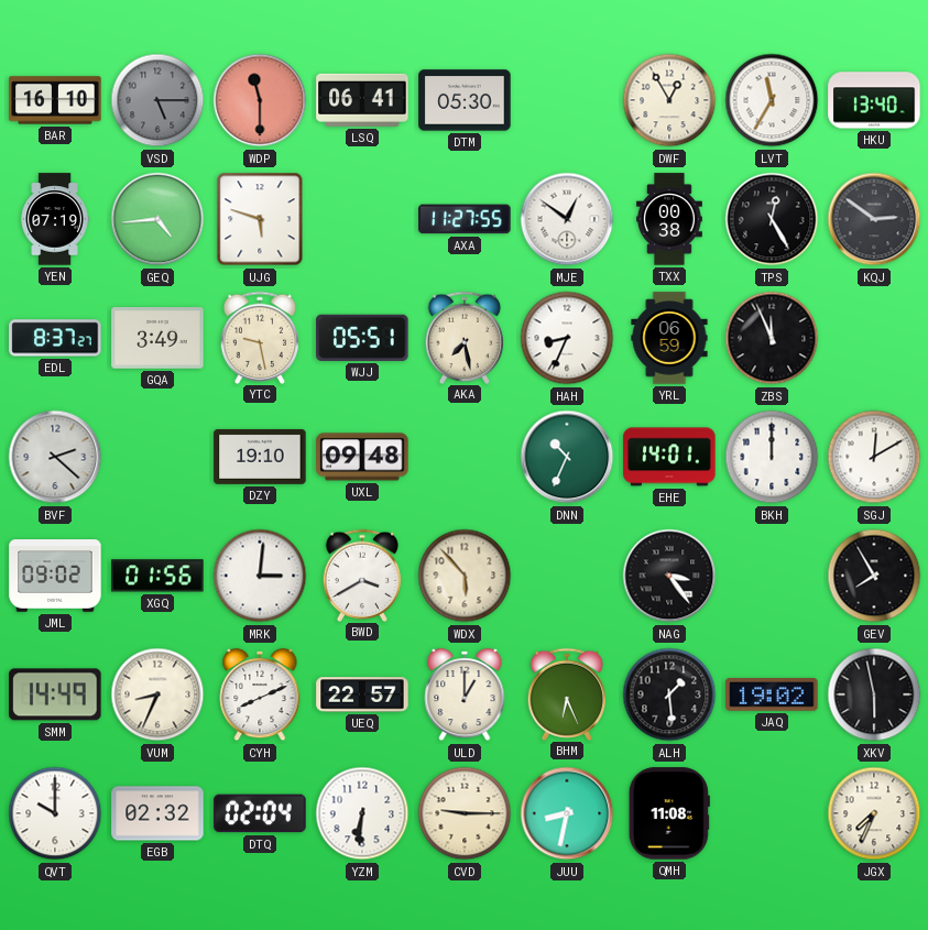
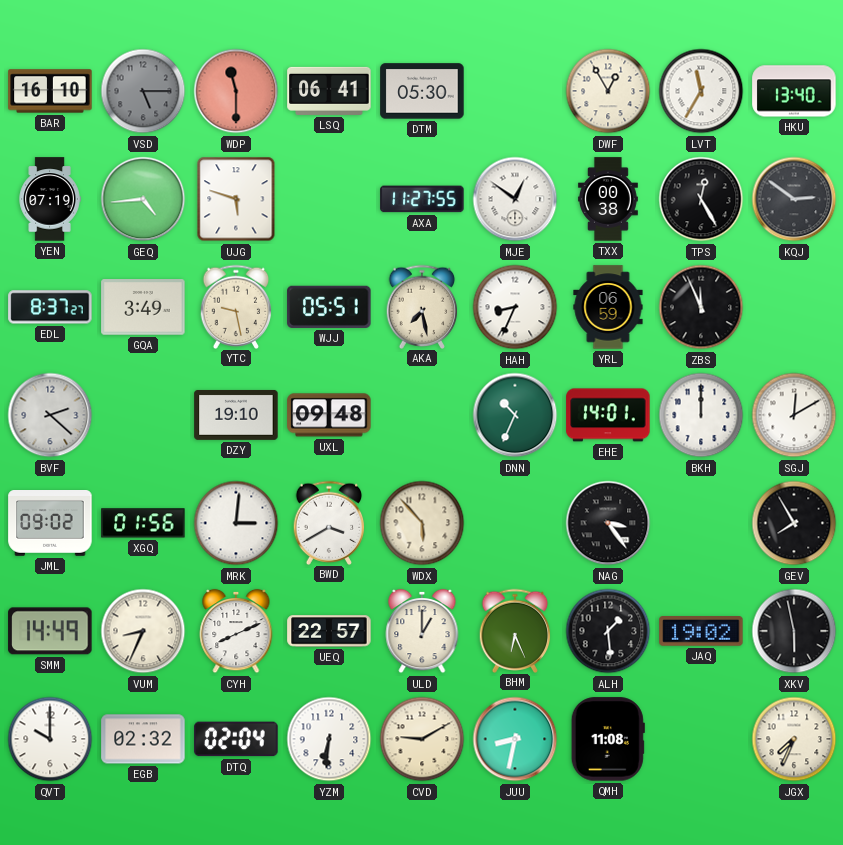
CVD: 9:15 -> 9:10 (422, 739)
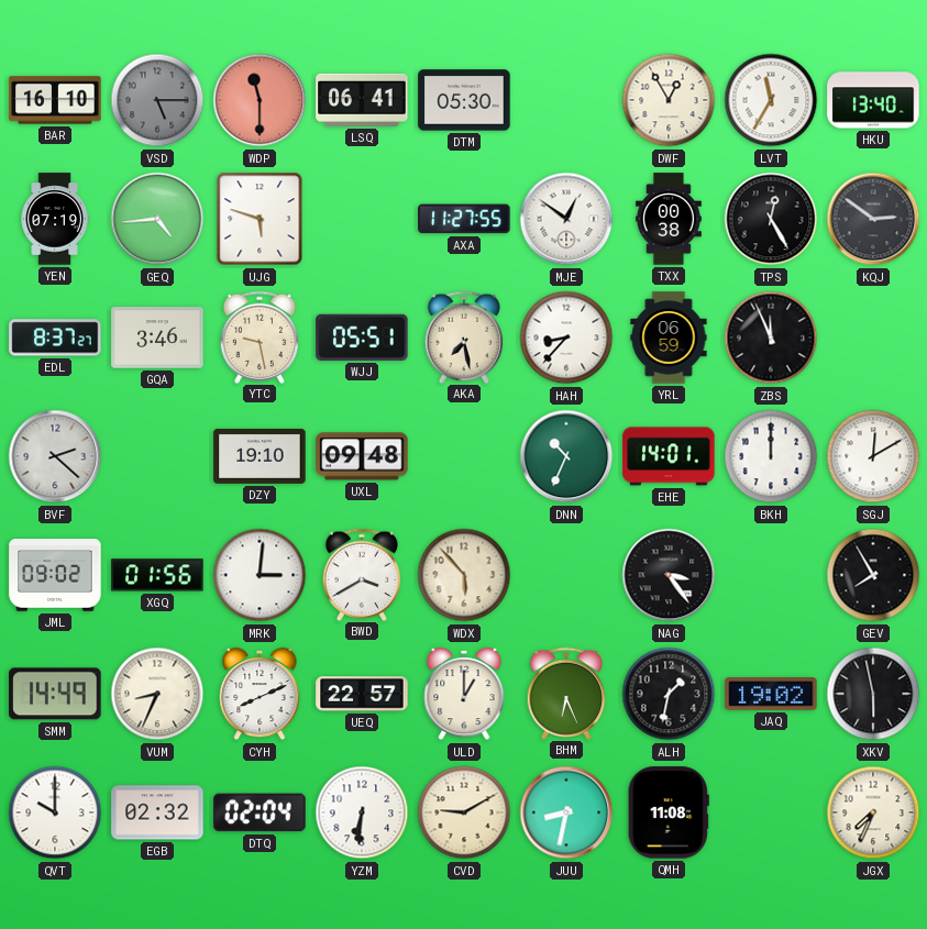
GQA: 3:49 -> 3:46 (157, 338)
HAH: 8:34 -> 8:37 (566, 338)
ALH: 1:29 -> 1:32 (669, 694)
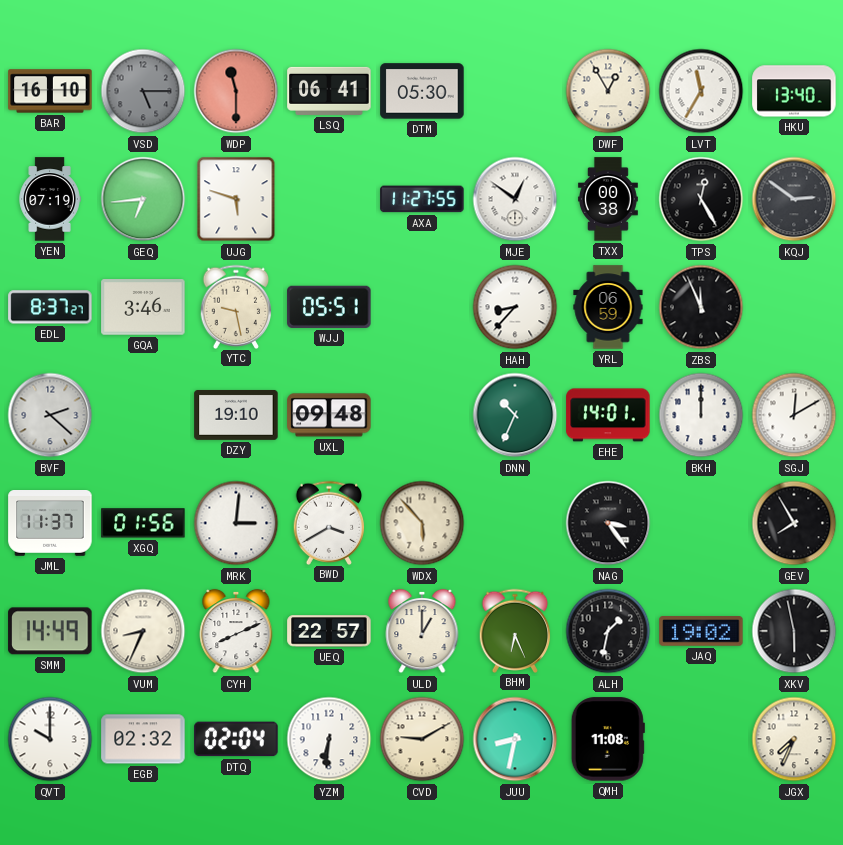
GEQ: 4:44 -> 6:44 (143, 199)
AKA: 7:28 -> none (464, 336)
JML: 09:02 -> 11:37 (50, 524)
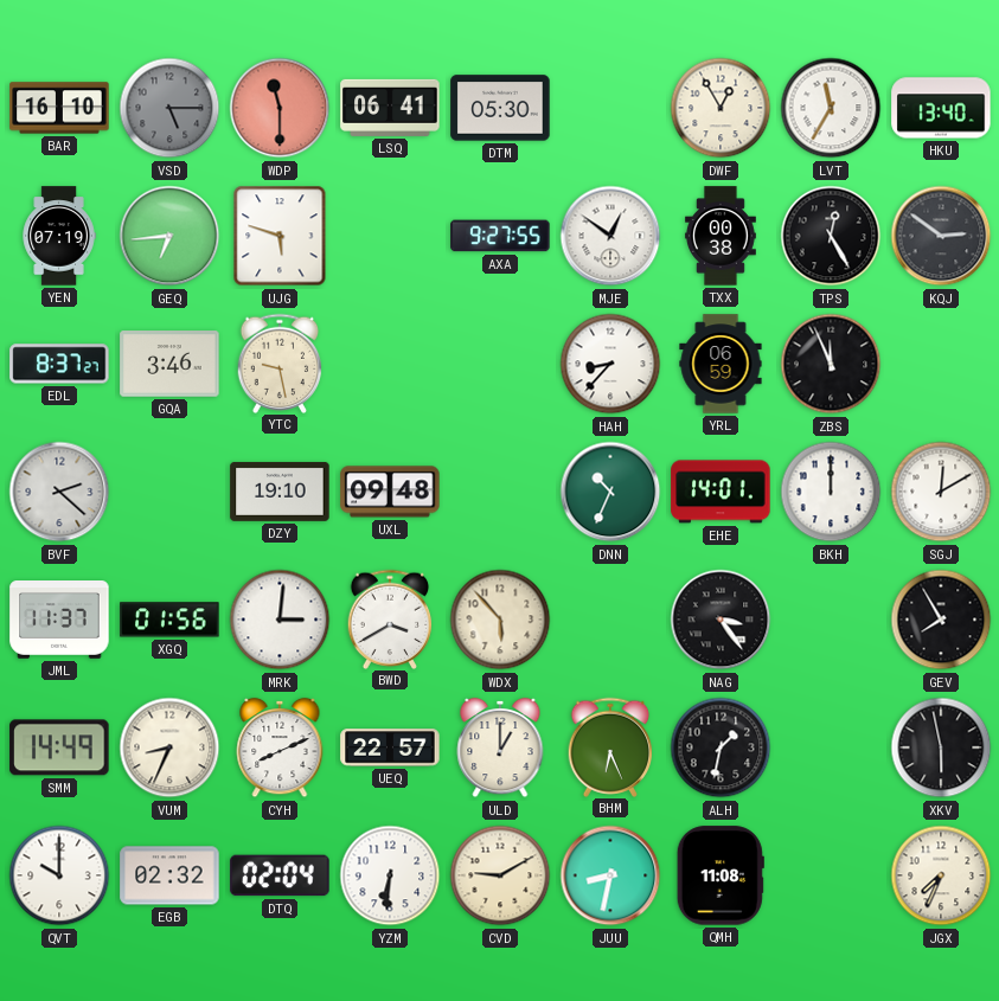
AXA: 11:27 -> 9:27 (500, 236)
WJJ: 05:51 -> none (329, 307)
JAQ: 19:02 -> none (701, 632)
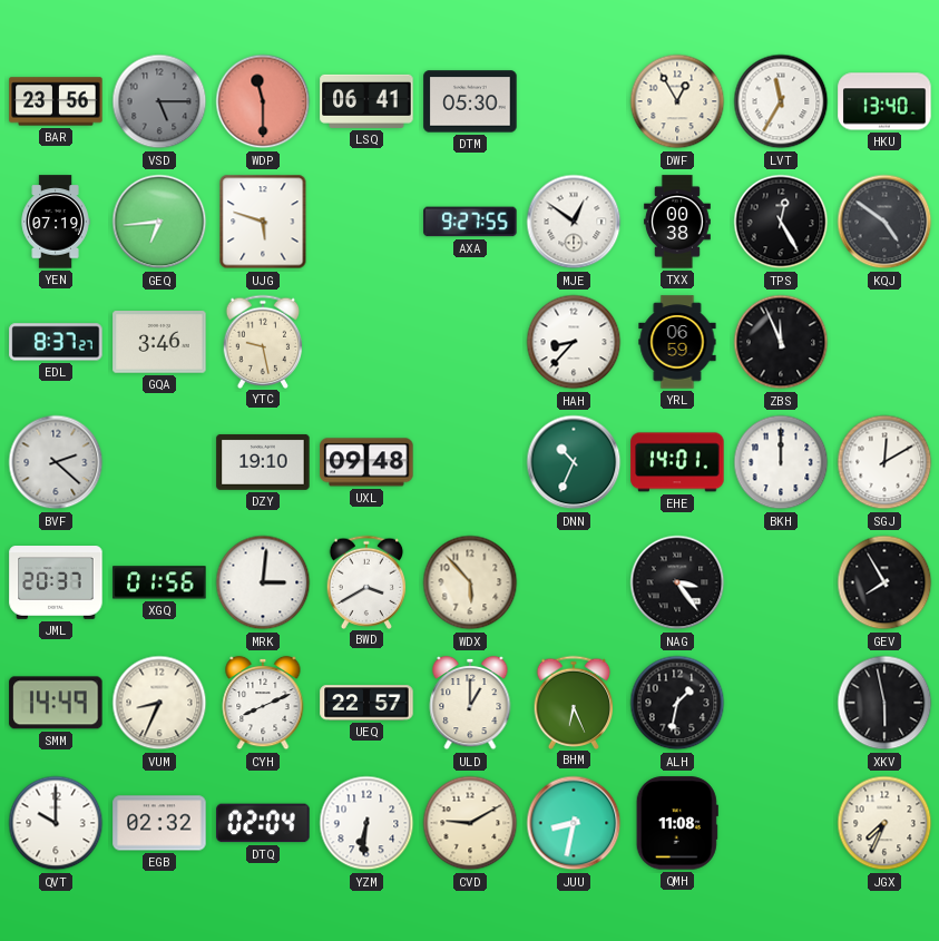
BAR: 16:10 -> 23:56 (56, 101)
KQJ: 2:51 -> 4:51 (884, 222)
JML: 11:37 -> 20:37 (56, 584)
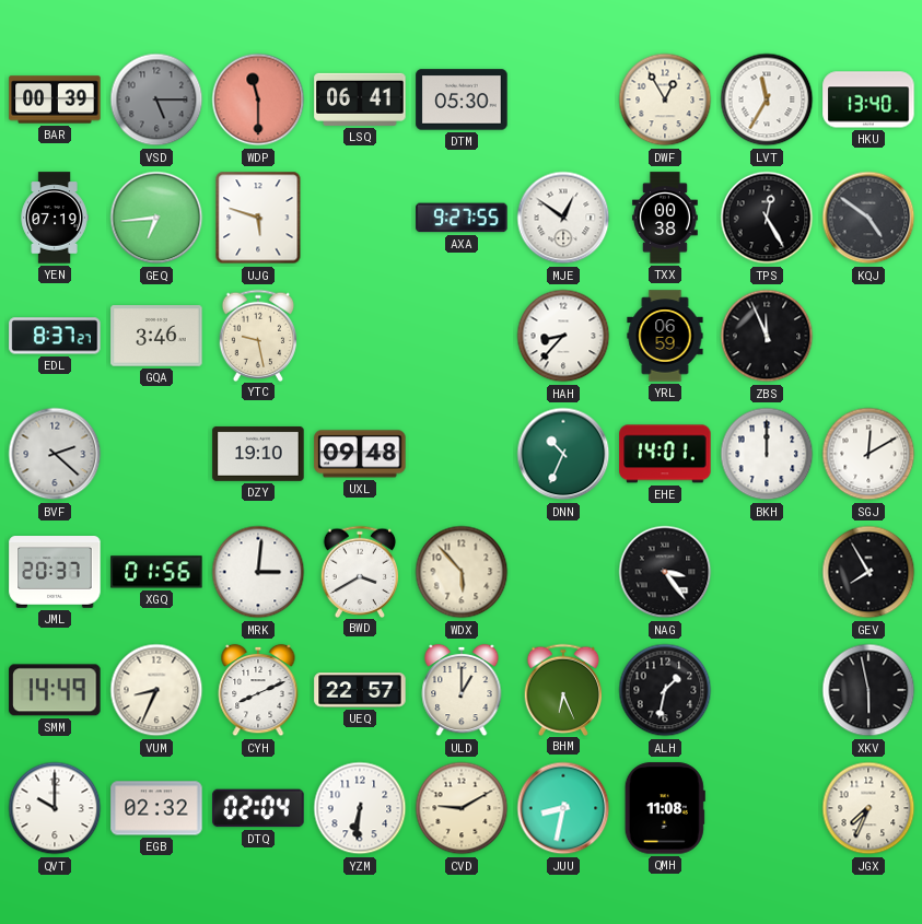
BAR: 23:56 -> 00:39 (55, 100)
